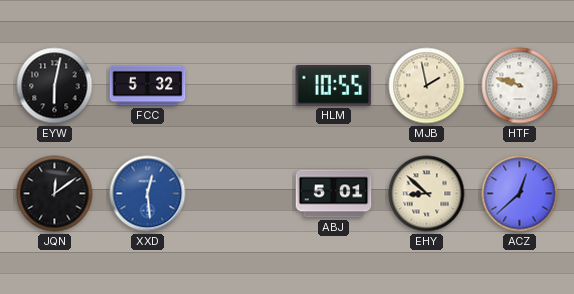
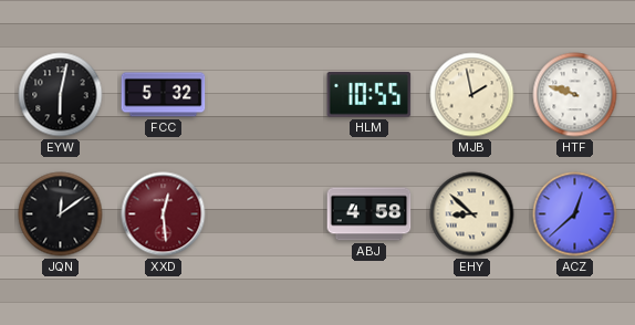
XXD dial: blue -> burgundy (164, 214)
ABJ: 5:01 -> 4:58 (369, 214)
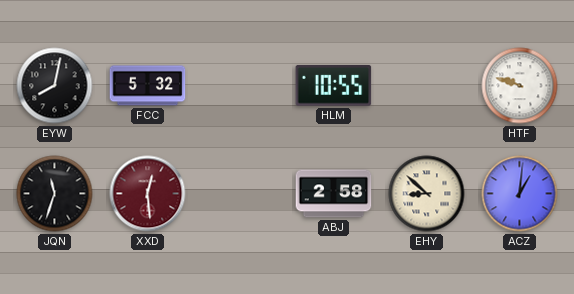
EYW: 6:02 -> 8:02 (55, 86)
MJB: 1:58 -> none (472, 95)
JQN: 12:09 -> 11:33 (55, 194)
ABJ: 4:58 -> 2:58 (334, 194)
ACZ: 12:38 -> 1:01 (520, 194)
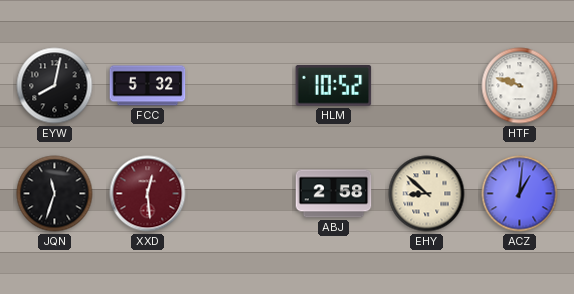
HLM: 10:55 -> 10:52 (334, 85)
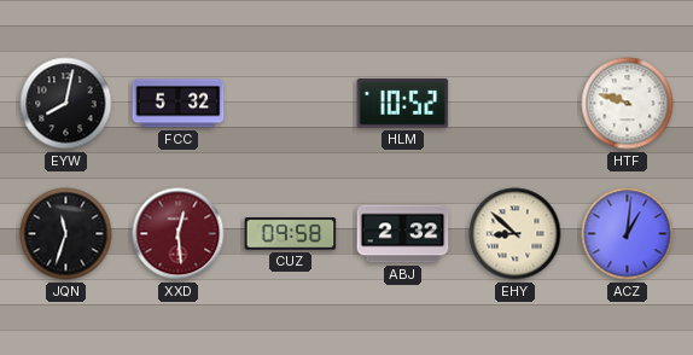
CUZ: none -> 09:58 (291, 234)
ABJ: 2:58 -> 2:32 (403, 234)
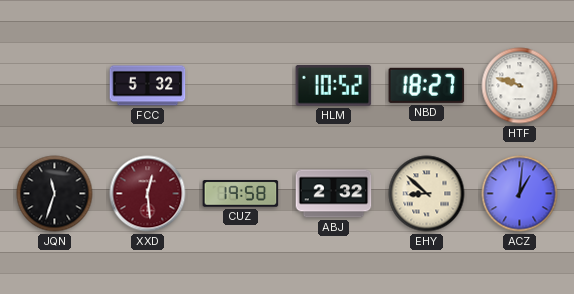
EYW: 8:02 -> none (66, 104)
NBD: none -> 18:27 (427, 85)
CUZ: 09:58 -> 19:58 (241, 194)
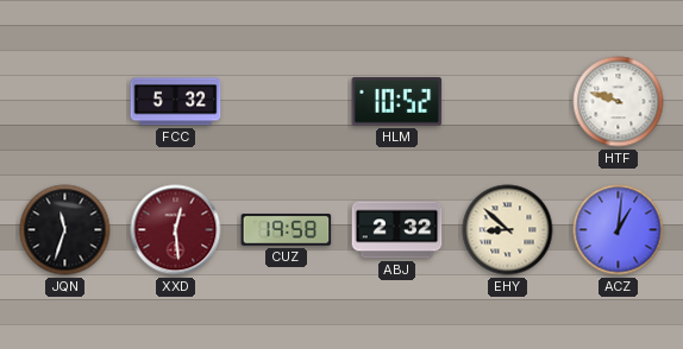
NBD: 18:27 -> none (427, 85)
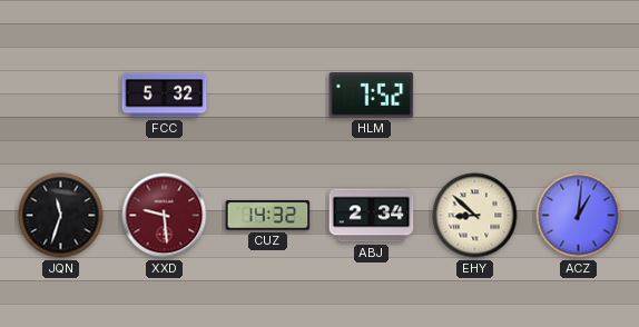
HLM: 10:52 -> 7:52 (372, 95)
HTF: 9:48 -> none (619, 102)
XXD: 12:29 -> 9:29 (165, 216)
CUZ: 19:58 -> 14:32 (268, 216)
ABJ: 2:32 -> 2:34 (372, 216)
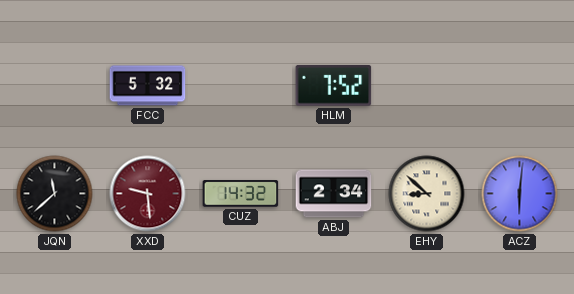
JQN: 11:33 -> 11:38 (55, 194)
ACZ: 1:01 -> 6:01 (520, 194)
